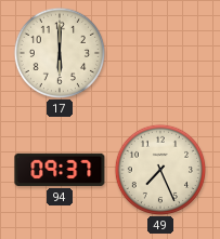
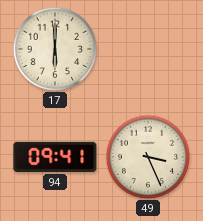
94: 09:37 -> 09:41 (55, 157)
49: 7:26 -> 3:26 (147, 156)
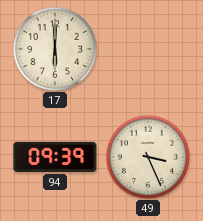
94: 09:41 -> 09:39 (55, 157)
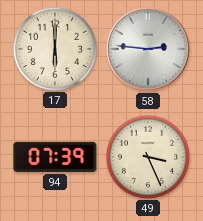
58: none -> 2:46 (148, 49)
94: 09:39 -> 07:39 (55, 157)
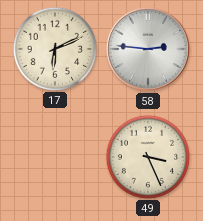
17: 6:00 -> 6:11 (54, 48)
94: 07:39 -> none (55, 157)
